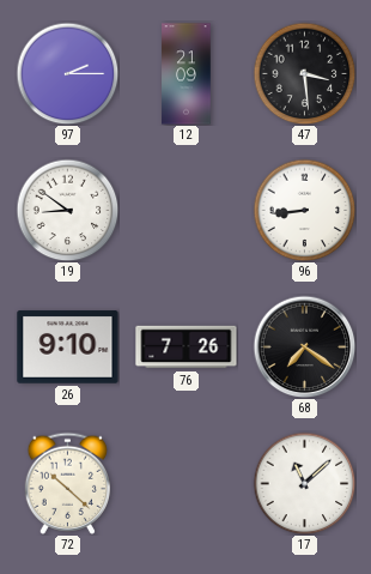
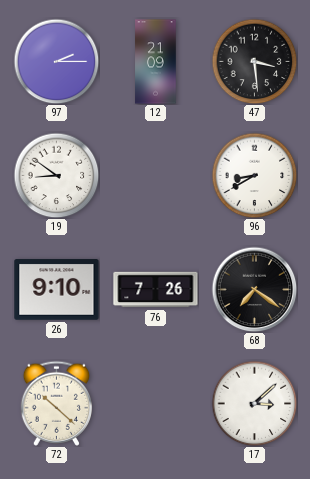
96: 8:44 -> 8:40 (254, 175)
17: 11:08 -> 3:08 (254, 403)
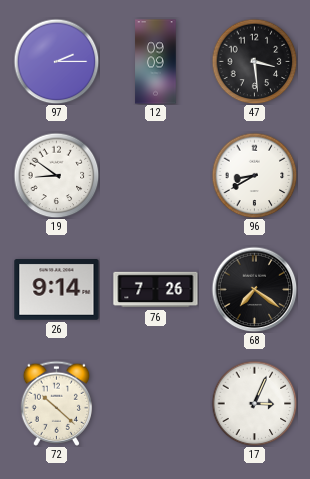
12: 21:09 -> 09:09 (156, 62)
26: 9:10 -> 9:14 (57, 290)
17: 3:08 -> 3:04 (254, 403)
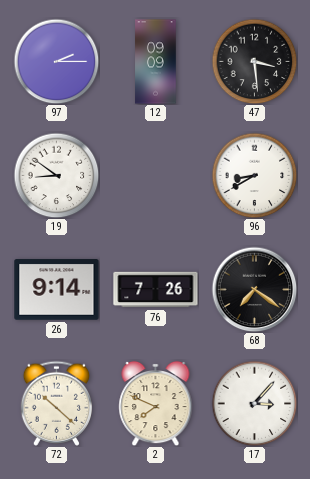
2: none -> 7:49 (156, 403)
17: 3:04 -> 3:07 (254, 403)
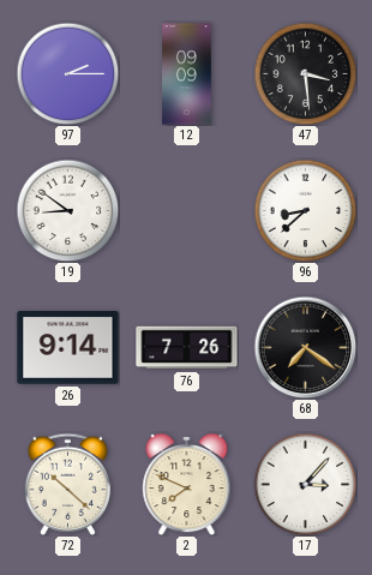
96: 8:40 -> 8:38 (305, 210)
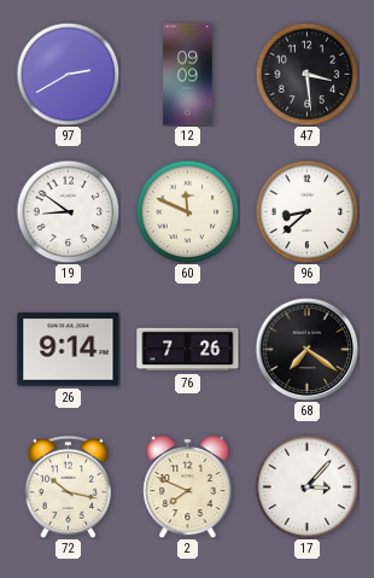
97: 2:15 -> 2:40 (68, 74)
60: none -> 11:49 (187, 211)
72: 10:22 -> 10:17 (68, 486)
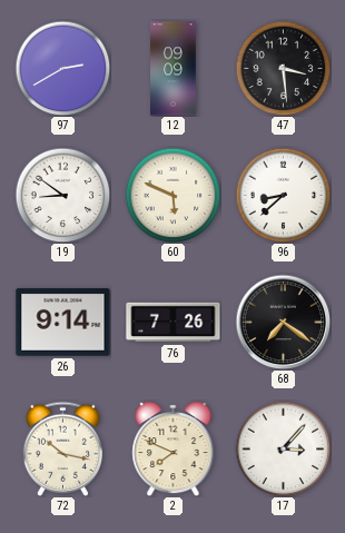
60: 11:49 -> 5:49 (172, 195)
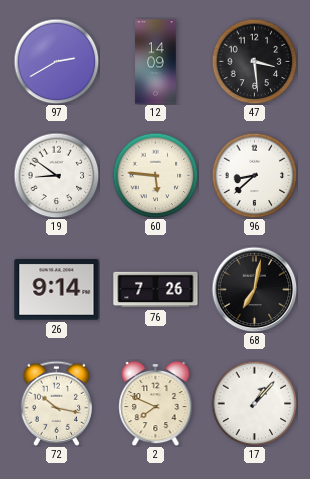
12: 09:09 -> 14:09 (156, 62)
60: 5:49 -> 5:46 (155, 175)
68: 7:21 -> 7:02 (254, 289)
17: 3:07 -> 1:07 (254, 403)
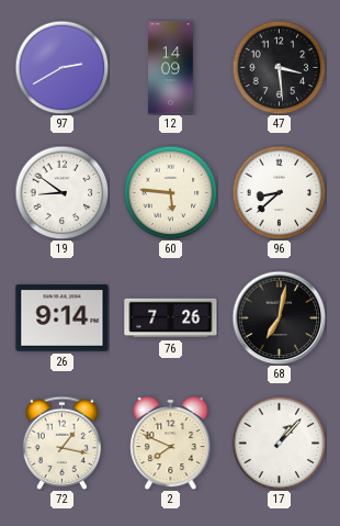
72: 10:17 -> 1:17 (61, 443)
